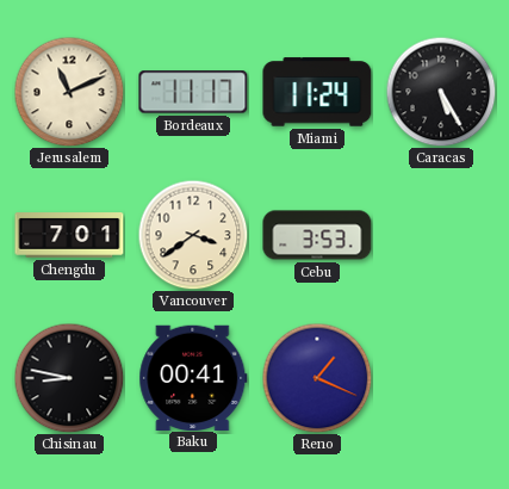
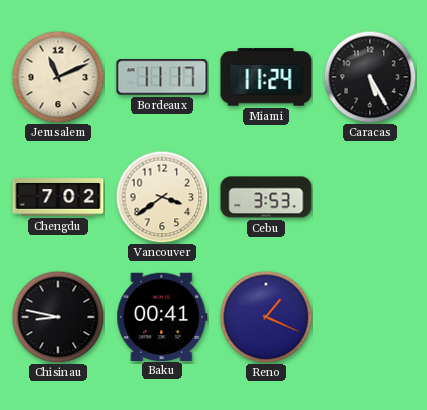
Chengdu: 7:01 -> 7:02 (58, 197)
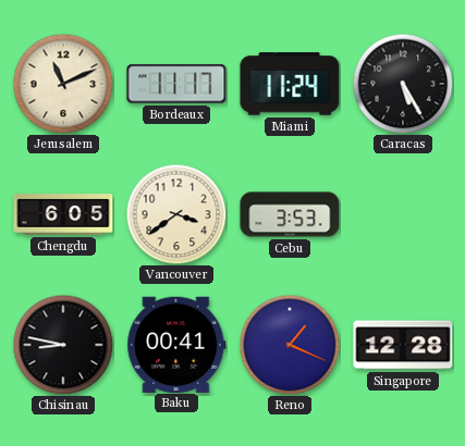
Chengdu: 7:02 -> 6:05 (63, 214)
Singapore: none -> 12:28 (403, 345)
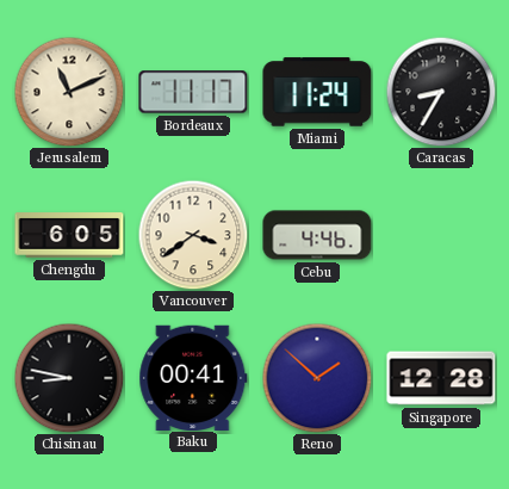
Caracas: 5:25 -> 8:35 (441, 92)
Cebu: 3:53 -> 4:46 (317, 235)
Reno: 1:19 -> 1:52 (317, 378)
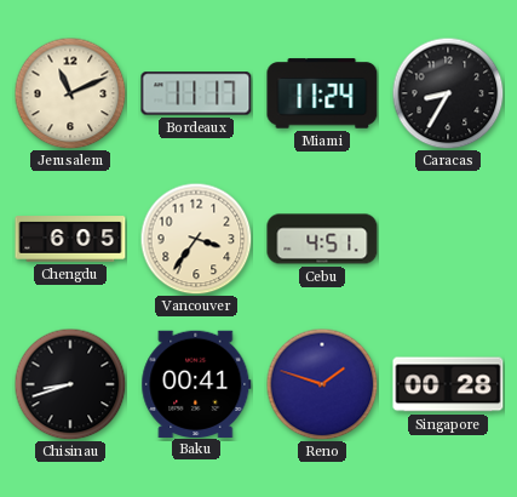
Vancouver: 3:39 -> 3:36 (196, 239)
Cebu: 4:46 -> 4:51 (322, 239)
Chisinau: 8:47 -> 8:42 (70, 384)
Reno: 1:52 -> 1:48 (322, 384)
Singapore: 12:28 -> 00:28 (448, 384)
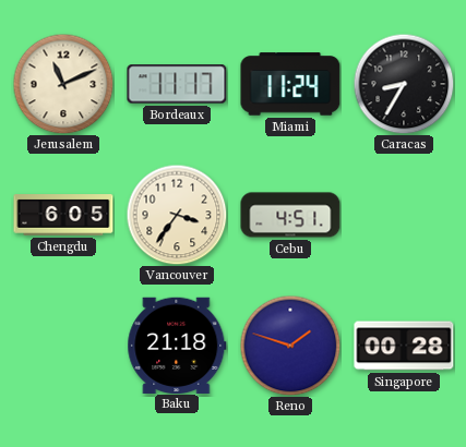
Chisinau: 8:42 -> none (70, 384)
Baku: 00:41 -> 21:18 (177, 345)
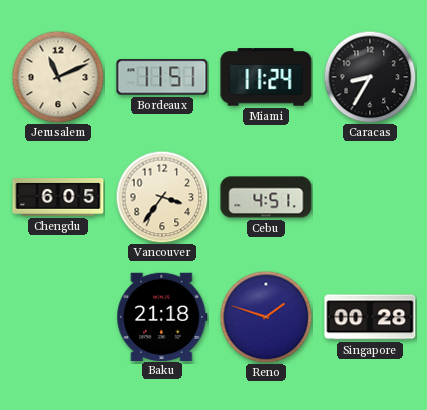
Bordeaux: 11:17 -> 11:51 (162, 77)
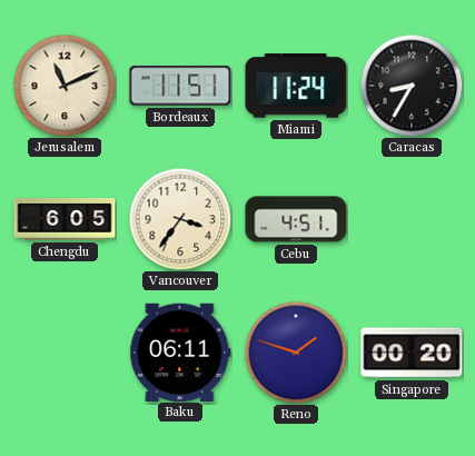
Baku: 21:18 -> 06:11 (180, 351)
Singapore: 00:28 -> 00:20 (412, 353)
